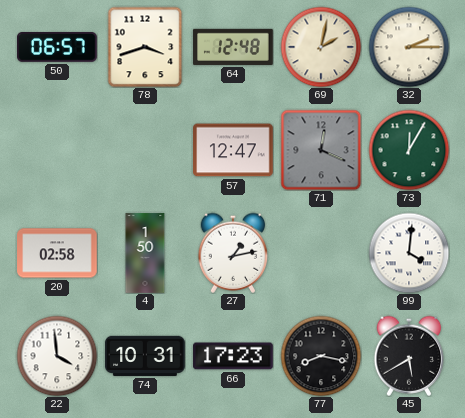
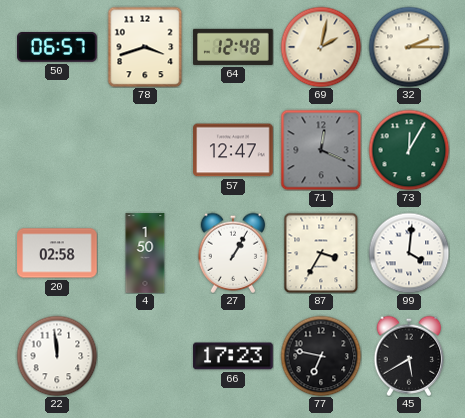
27: 1:13 -> 1:05 (233, 253)
87: none -> 3:35 (321, 253)
22: 3:59 -> 11:59 (57, 356)
74: 10:31 -> none (145, 356)
77: 8:17 -> 6:47 (321, 356)
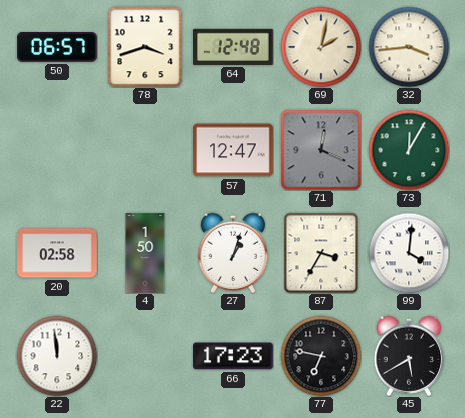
32: 2:15 -> 3:44 (409, 47)
27: 1:05 -> 1:03 (233, 253)
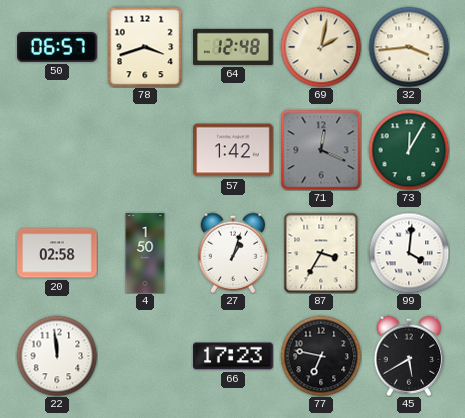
57: 12:47 -> 1:42 (233, 150)
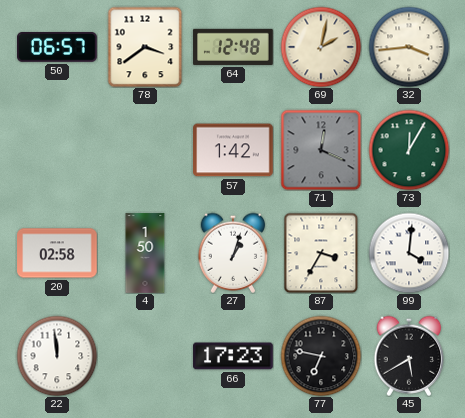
78: 3:42 -> 3:39 (145, 47)
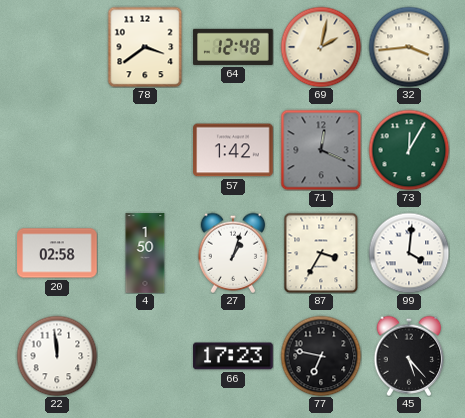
50: 06:57 -> none (57, 48)
45: 5:40 -> 5:23 (409, 356)
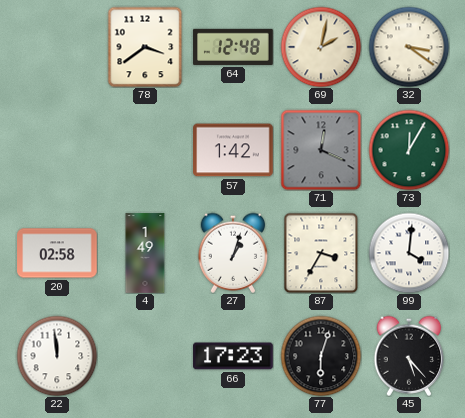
32: 3:44 -> 3:21 (409, 47)
4: 1:50 -> 1:49 (145, 253)
77: 6:47 -> 6:03 (321, 356)
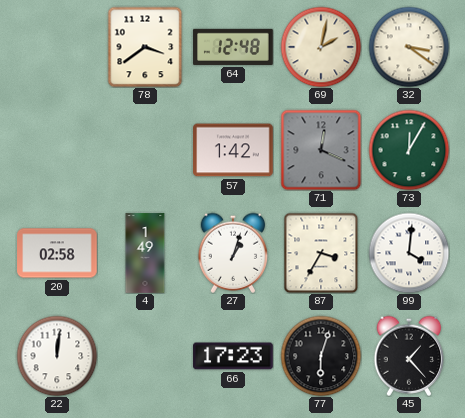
22: 11:59 -> 12:01 (57, 356)
45: 5:23 -> 1:23 (409, 356)
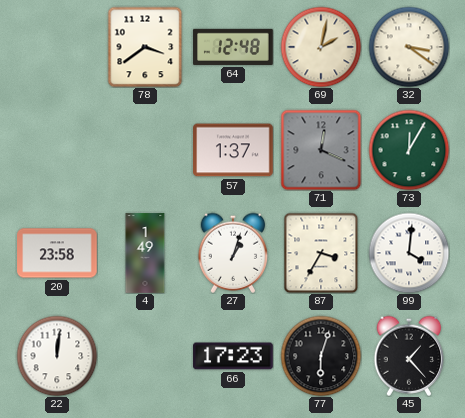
57: 1:42 -> 1:37 (233, 150)
20: 02:58 -> 23:58 (57, 253)
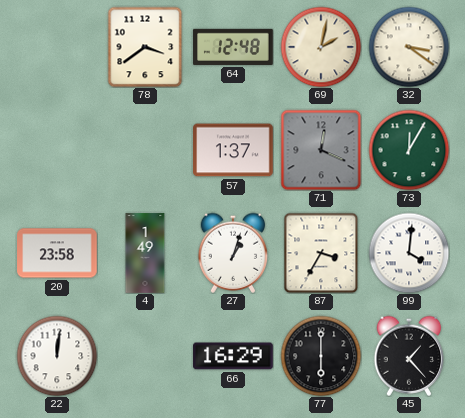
66: 17:23 -> 16:29 (233, 356)
77: 6:03 -> 6:00 (321, 356)
